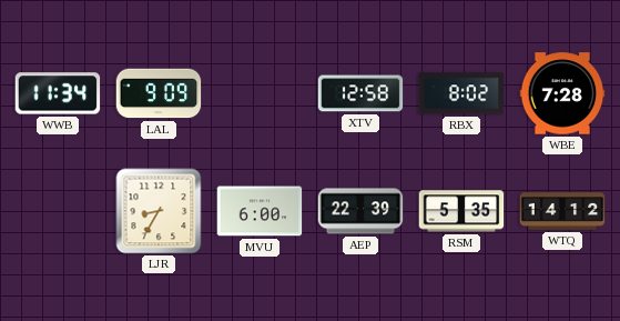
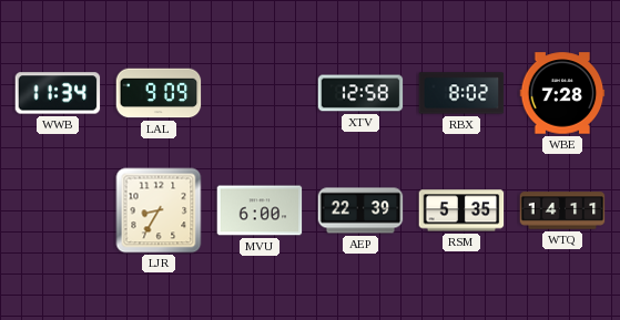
WTQ: 14:12 -> 14:11 (562, 210)
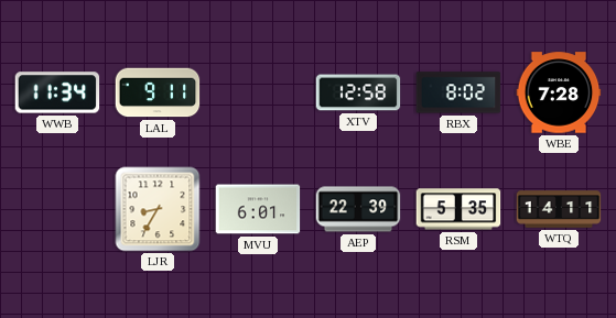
LAL: 9:09 -> 9:11 (158, 92)
MVU: 6:00 -> 6:01 (258, 209)
